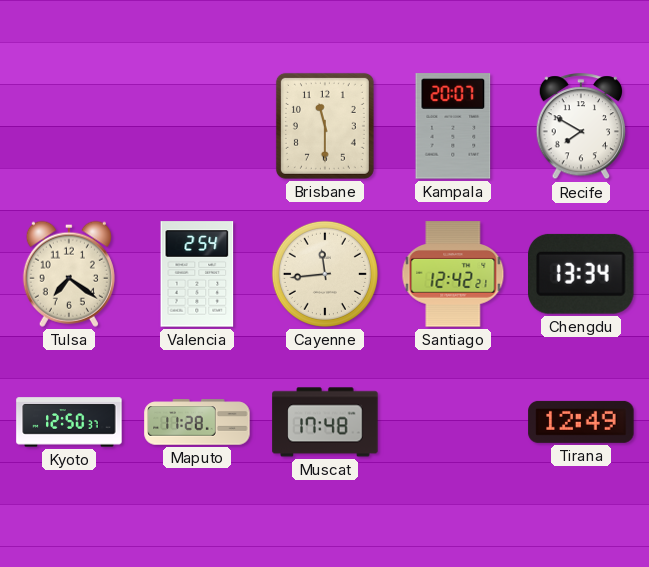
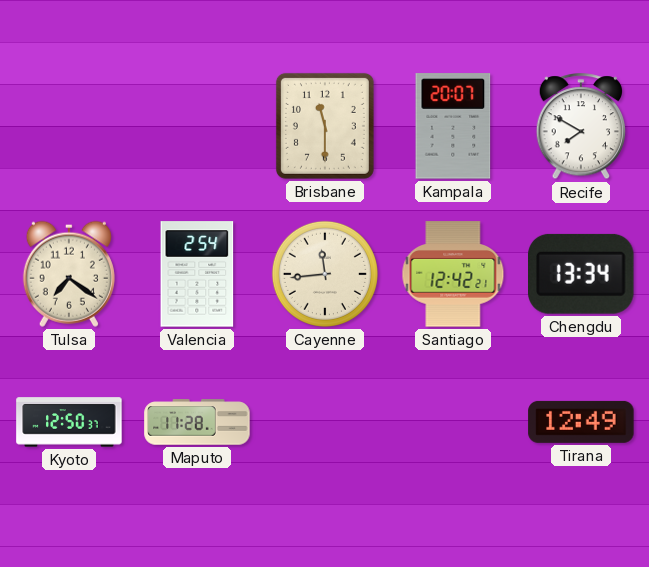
Muscat: 17:48 -> none (325, 422)
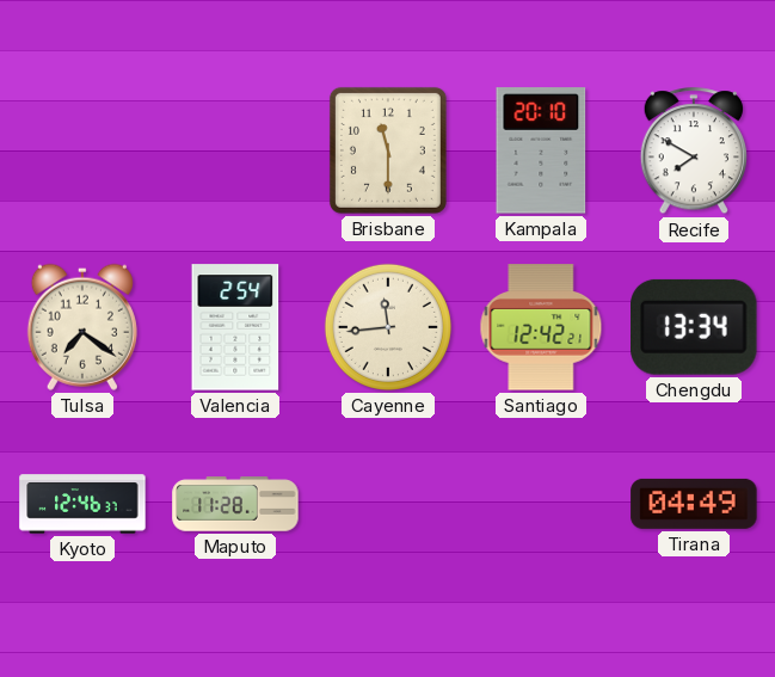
Kampala: 20:07 -> 20:10 (541, 150)
Kyoto: 12:50 -> 12:46 (82, 504)
Tirana: 12:49 -> 04:49 (694, 504)
